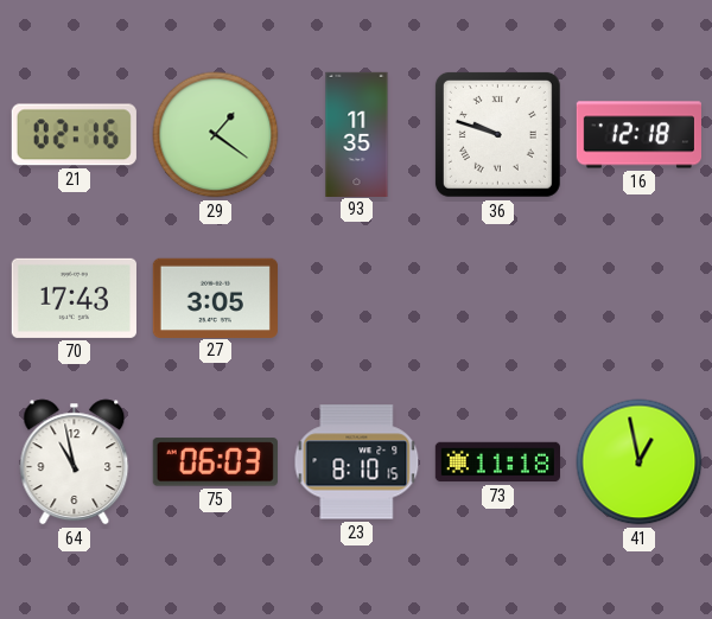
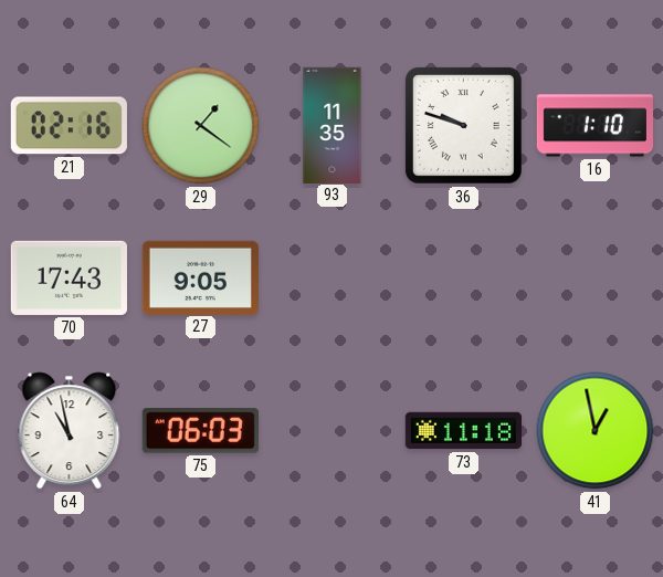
16: 12:18 -> 1:10 (594, 126)
27: 3:05 -> 9:05 (200, 277)
23: 8:10 -> none (357, 462)
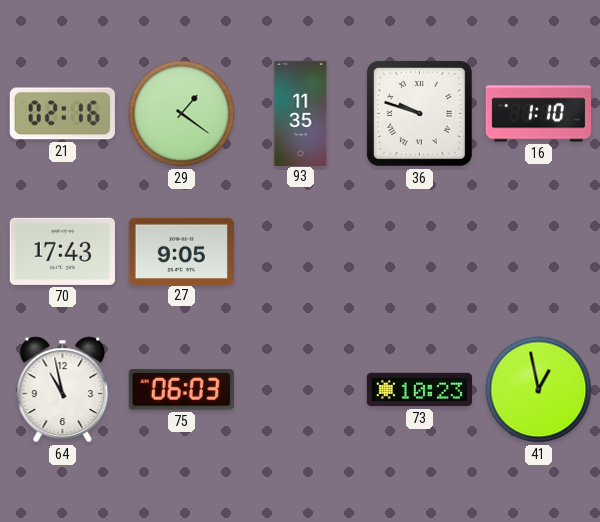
73: 11:18 -> 10:23 (419, 390)
